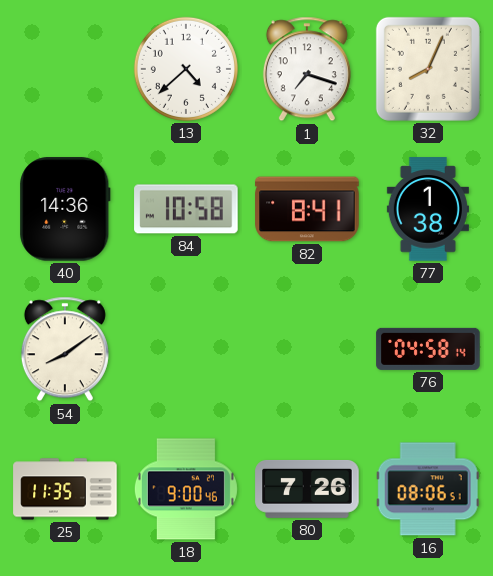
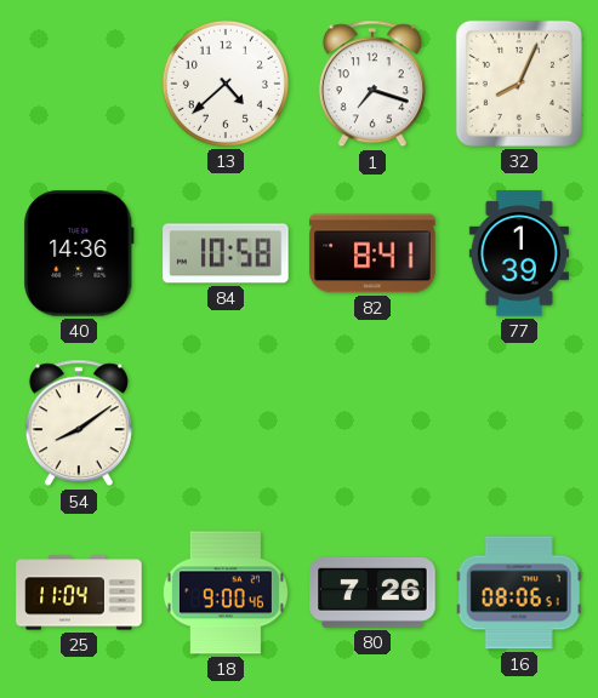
77: 1:38 -> 1:39 (519, 253)
76: 04:58 -> none (428, 349)
25: 11:35 -> 11:04 (79, 593)
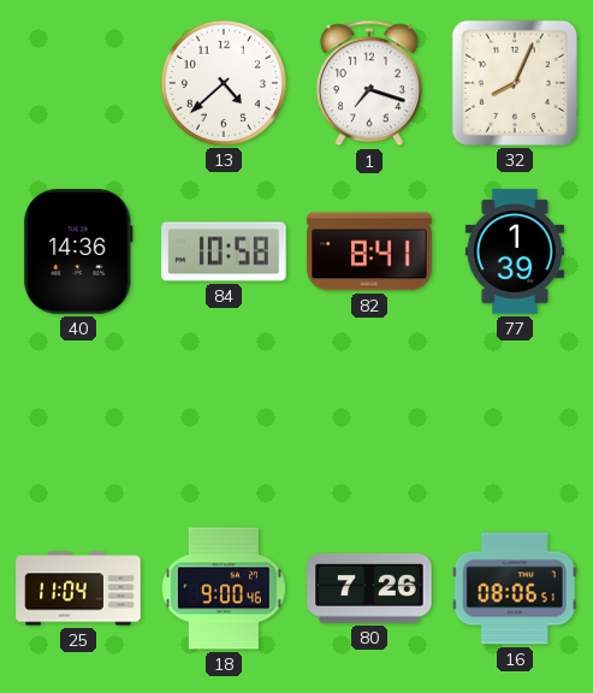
54: 8:09 -> none (79, 423)
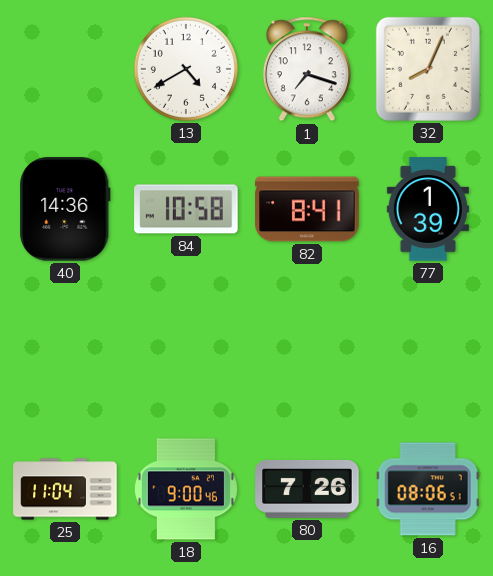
13: 4:38 -> 4:40 (186, 69)
